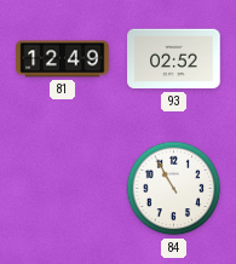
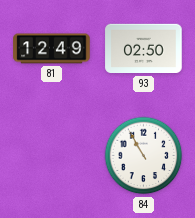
93: 02:52 -> 02:50 (144, 49)
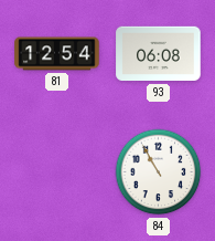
81: 12:49 -> 12:54 (57, 54)
93: 02:50 -> 06:08 (159, 54)
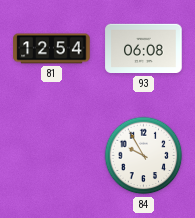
84: 10:55 -> 9:55 (144, 156)
